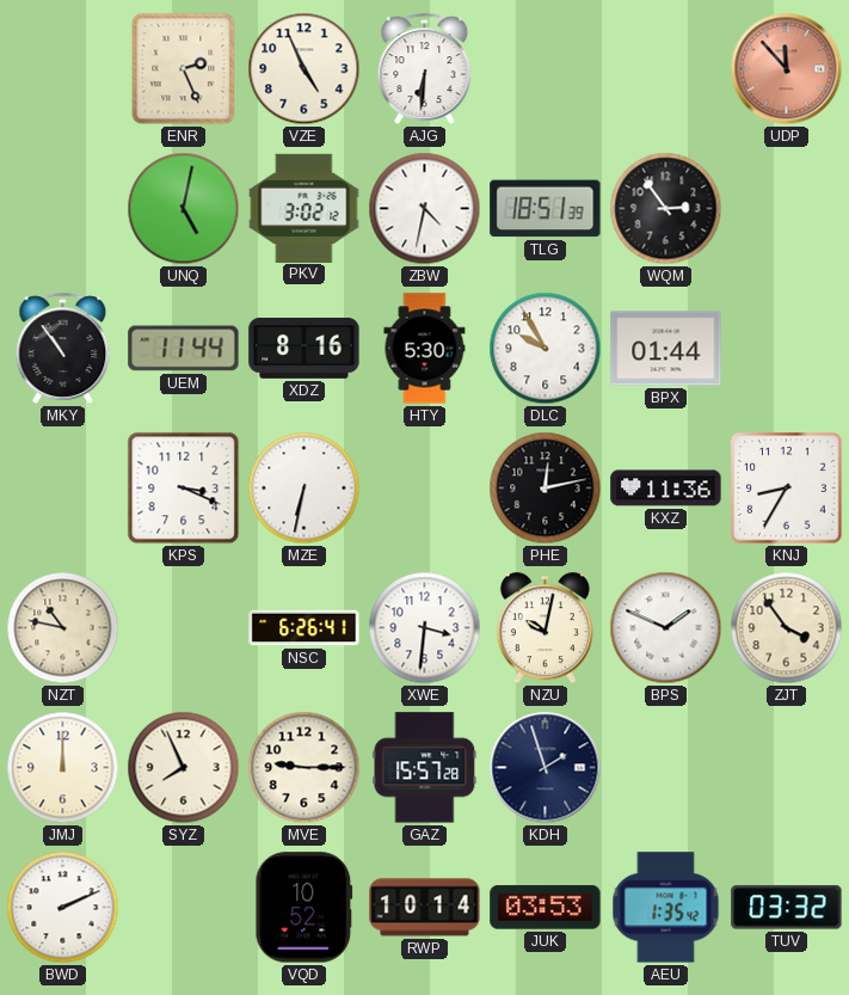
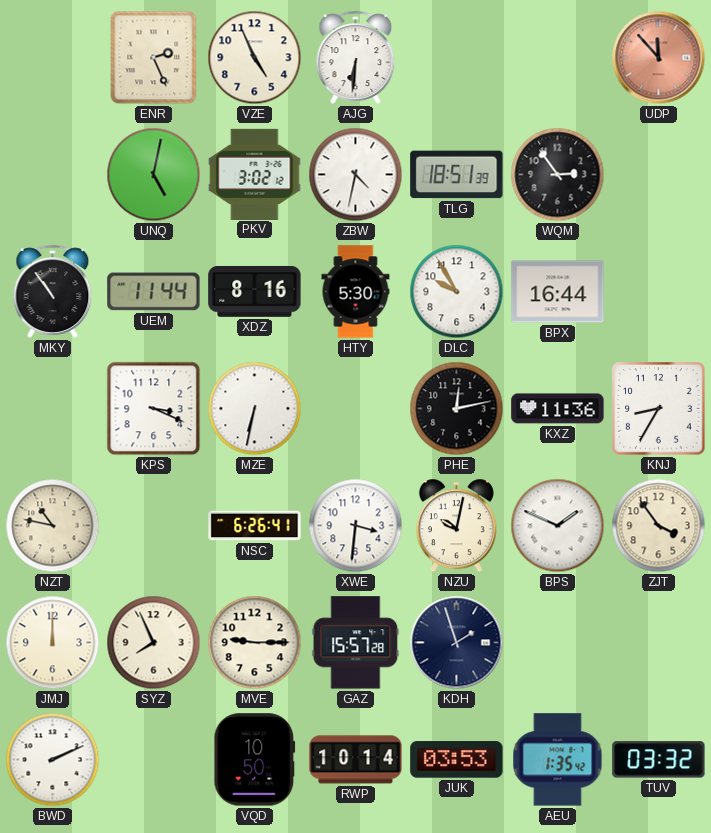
BPX: 01:44 -> 16:44 (558, 292)
VQD: 10:52 -> 10:50 (255, 760)
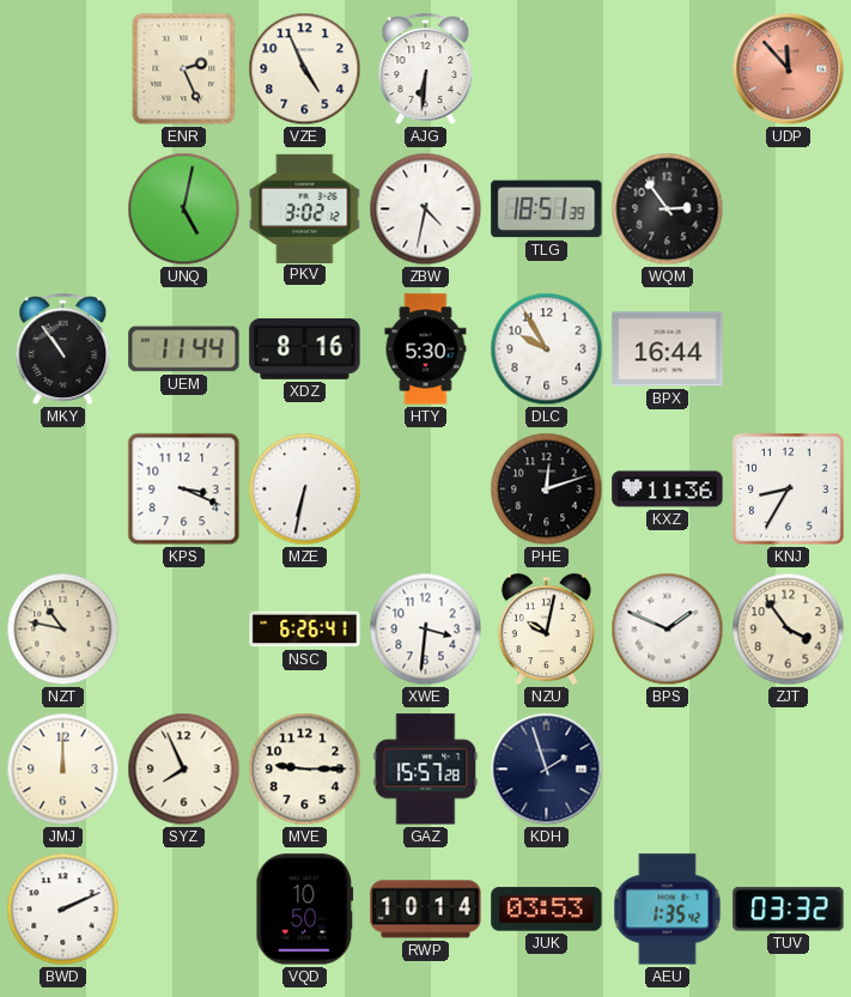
PHE: 12:13 -> 12:12 (547, 490)
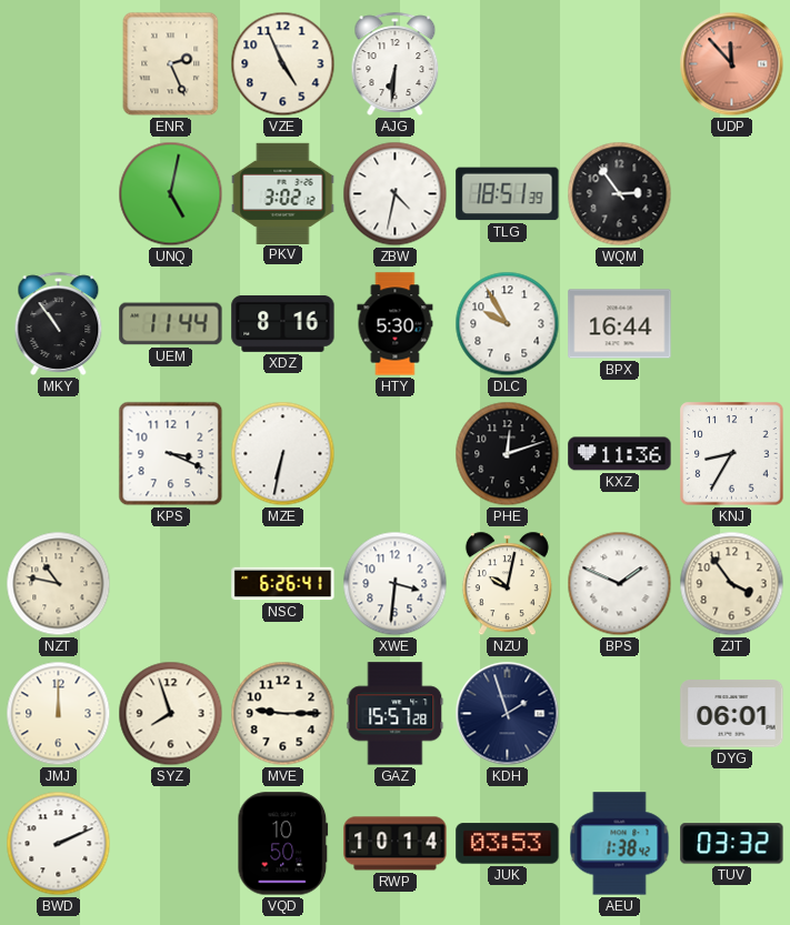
SYZ: 7:56 -> 7:57 (171, 714)
DYG: none -> 06:01 (732, 714)
AEU: 1:35 -> 1:38 (620, 844)
